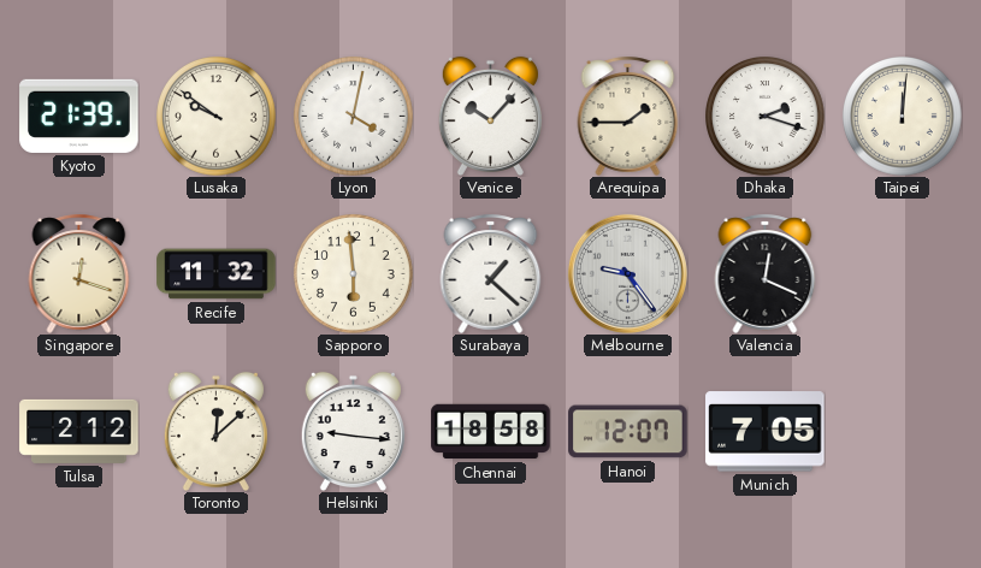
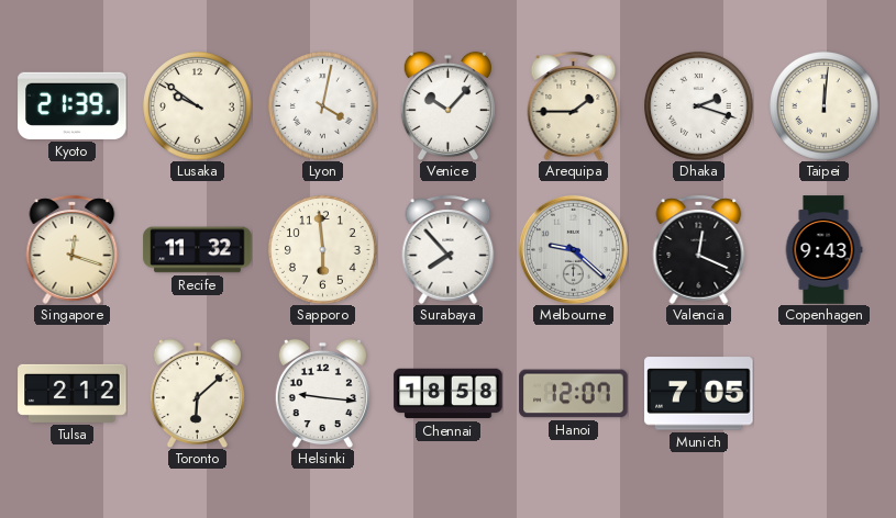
Surabaya: 1:22 -> 7:53 (449, 249)
Melbourne: 9:24 -> 9:22 (573, 249)
Copenhagen: none -> 9:43 (823, 250)
Toronto: 12:08 -> 6:08 (197, 393)
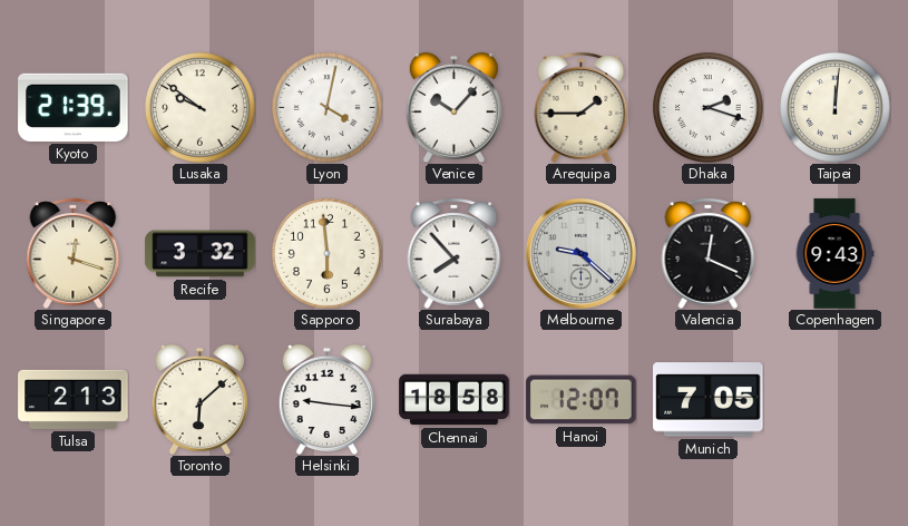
Recife: 11:32 -> 3:32 (201, 254)
Tulsa: 2:12 -> 2:13 (74, 399)
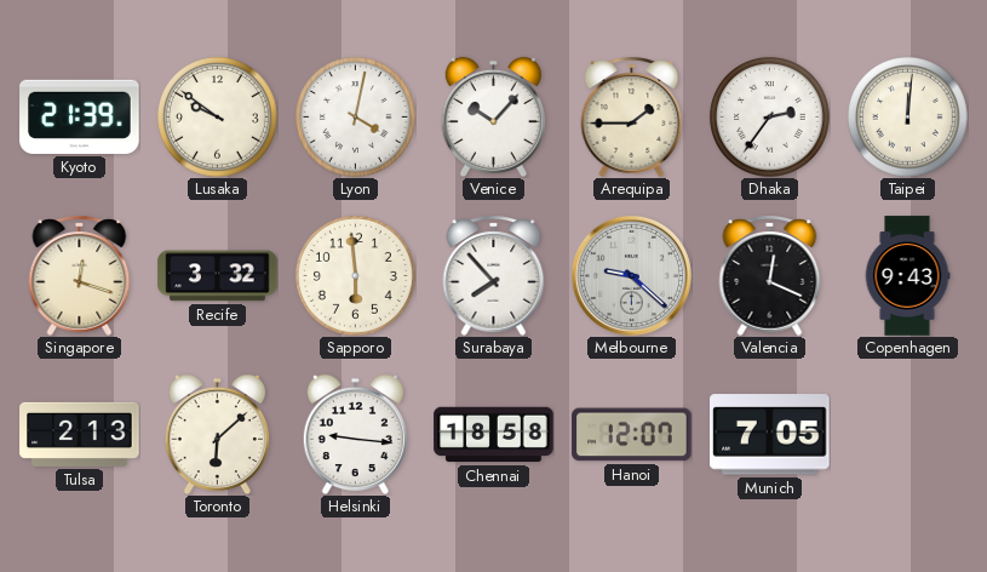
Dhaka: 2:18 -> 2:36 (770, 118)
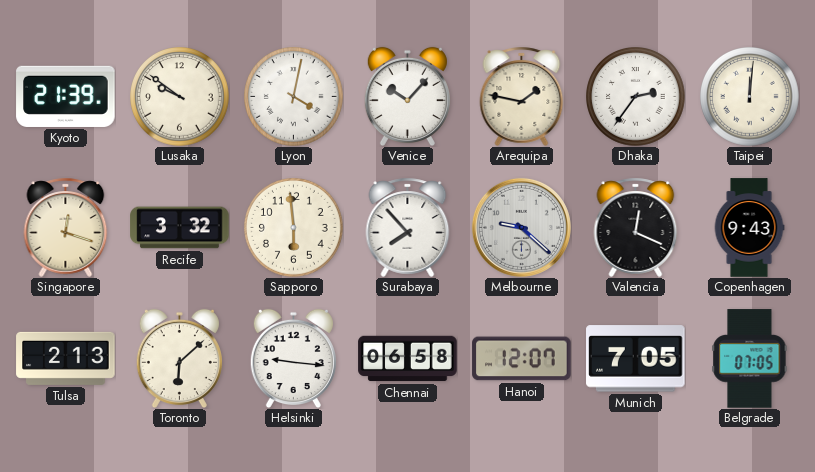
Arequipa: 1:45 -> 1:47 (522, 96)
Chennai: 18:58 -> 06:58 (408, 359)
Belgrade: none -> 07:05 (750, 359)
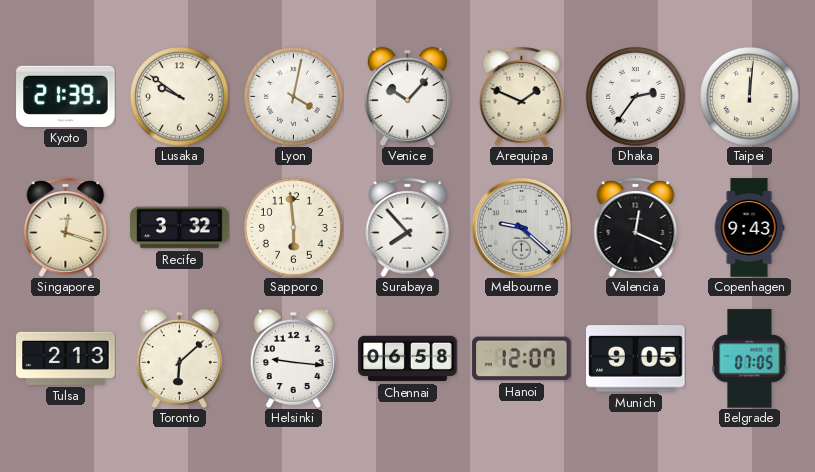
Arequipa: 1:47 -> 1:49 (522, 96)
Munich: 7:05 -> 9:05 (636, 359)
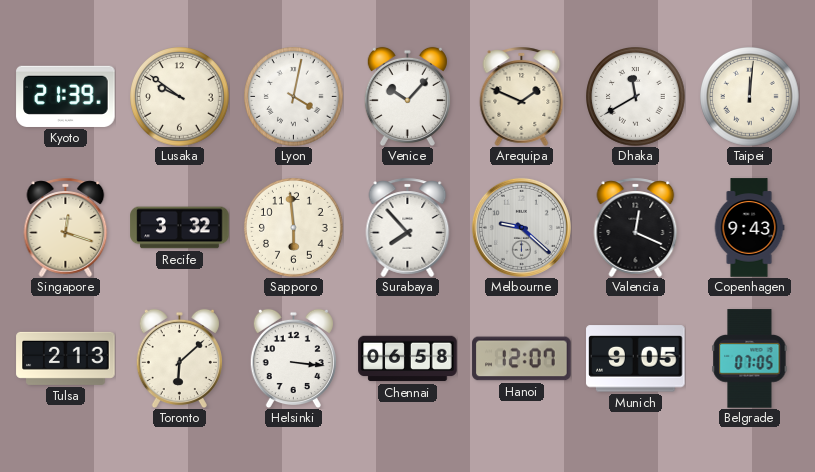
Dhaka: 2:36 -> 11:40 (636, 97)
Helsinki: 9:16 -> 3:16 (293, 358)
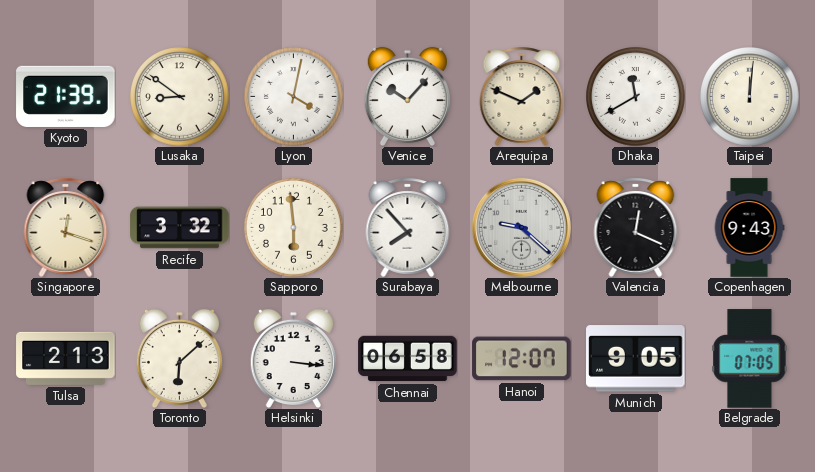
Lusaka: 9:51 -> 8:51 (180, 97)
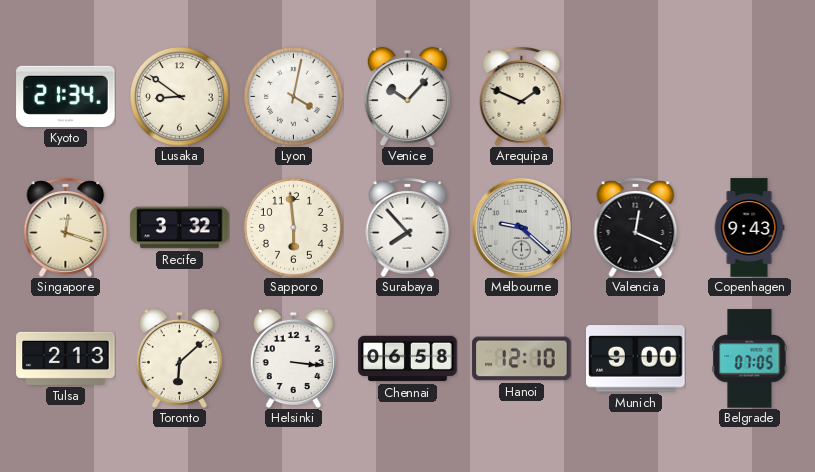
Kyoto: 21:39 -> 21:34 (66, 96)
Dhaka: 11:40 -> none (636, 97)
Taipei: 12:01 -> none (750, 97)
Hanoi: 12:07 -> 12:10 (522, 359)
Munich: 9:05 -> 9:00 (636, 359)
